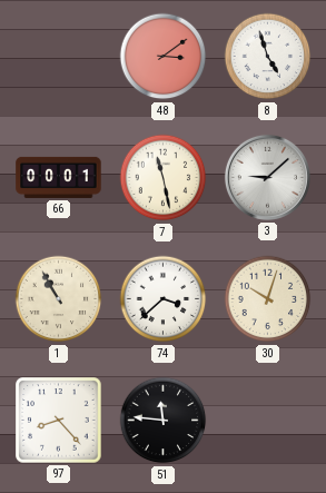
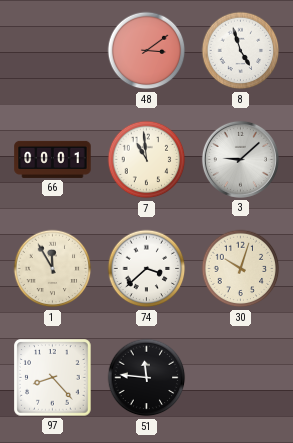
7: 11:28 -> 10:59 (147, 160)
1: 10:55 -> 11:55 (53, 269)
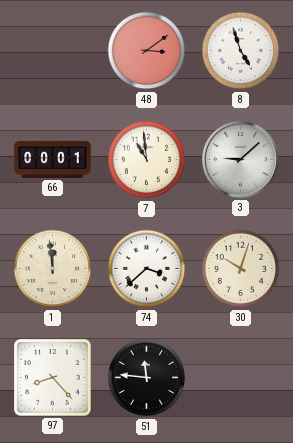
1: 11:55 -> 11:59 (53, 269)
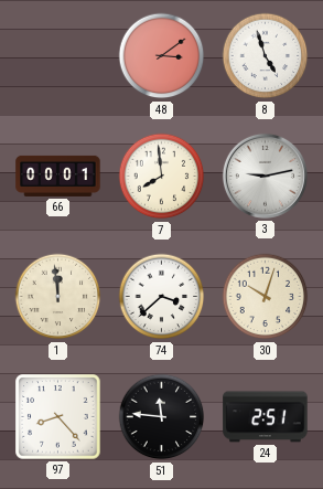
7: 10:59 -> 7:59 (162, 177)
3: 9:08 -> 9:13 (265, 176)
24: none -> 2:51 (266, 417)
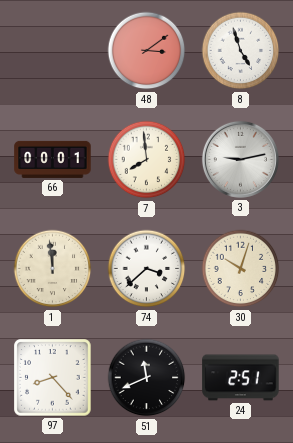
51: 11:46 -> 11:41 (147, 378)
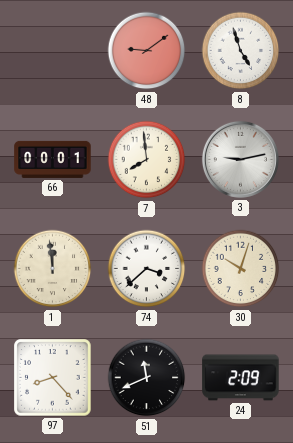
48: 3:09 -> 9:09 (147, 51)
24: 2:51 -> 2:09 (241, 378)
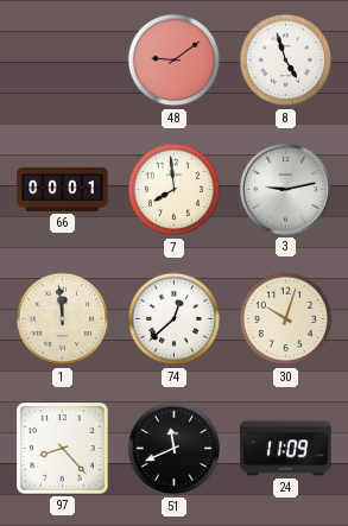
74: 3:38 -> 12:38 (175, 319)
24: 2:09 -> 11:09 (286, 449)
